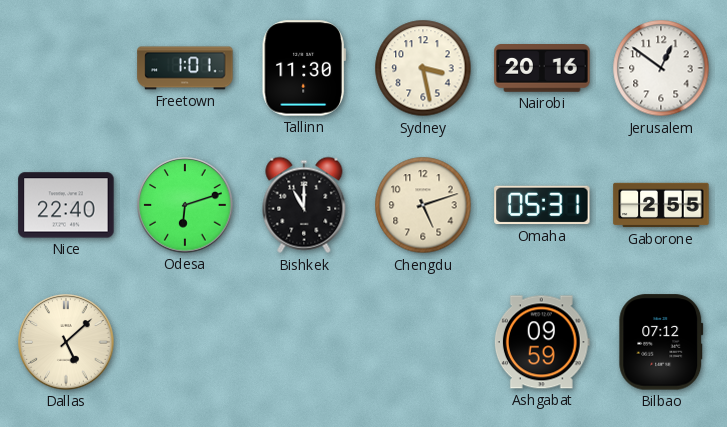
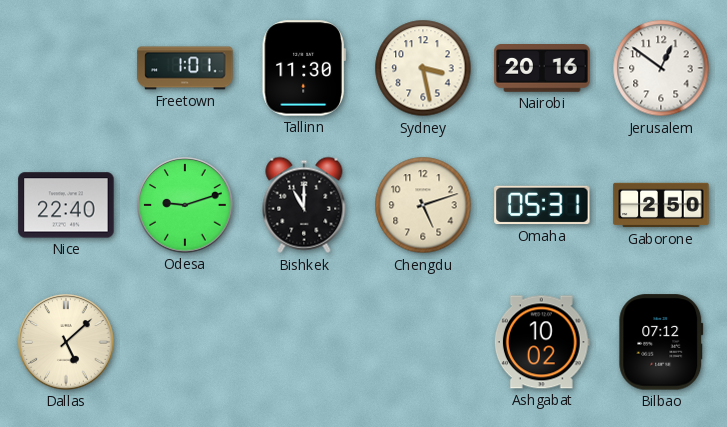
Odesa: 6:12 -> 9:12 (185, 205)
Gaborone: 2:55 -> 2:50 (661, 205)
Ashgabat: 09:59 -> 10:02 (542, 342)
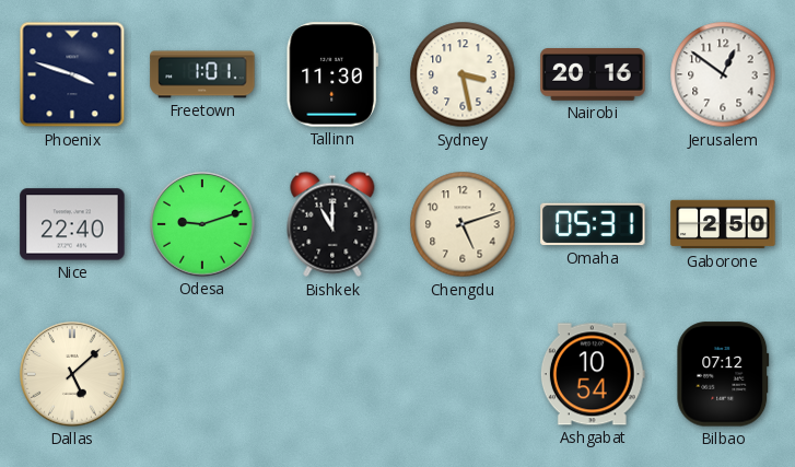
Phoenix: none -> 3:48 (72, 74)
Ashgabat: 10:02 -> 10:54 (593, 374)
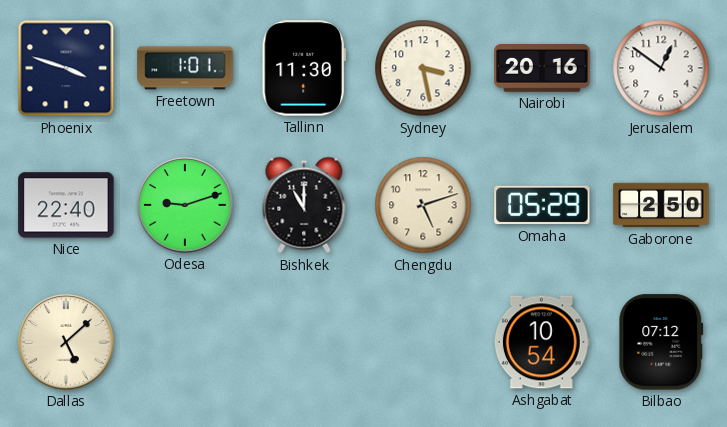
Omaha: 05:31 -> 05:29 (542, 205)
